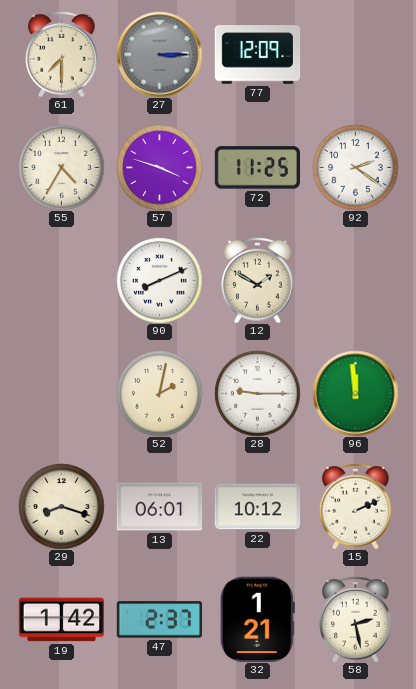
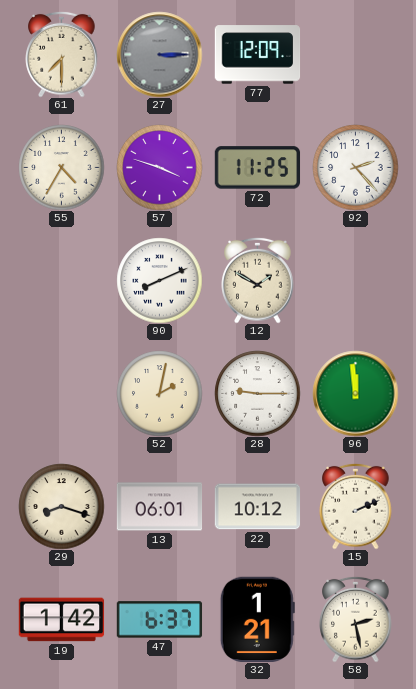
92: 2:21 -> 2:23 (355, 167)
47: 2:37 -> 6:37 (159, 620)
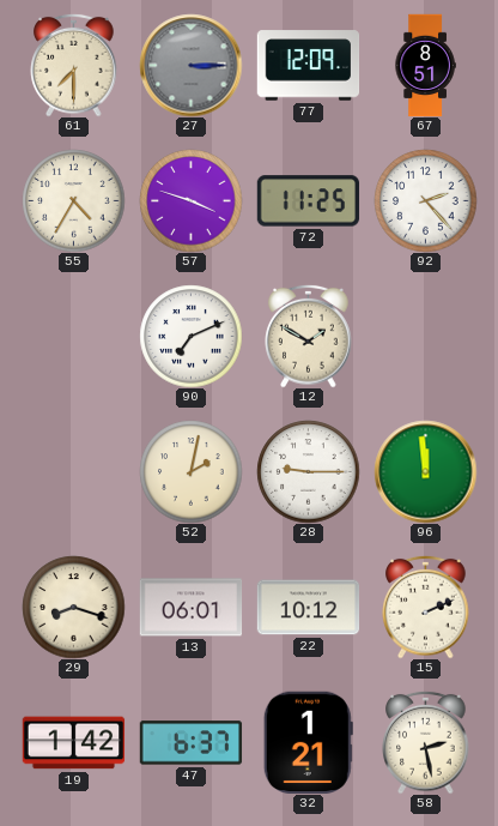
67: none -> 8:51 (425, 65)
90: 8:11 -> 7:11 (190, 336)
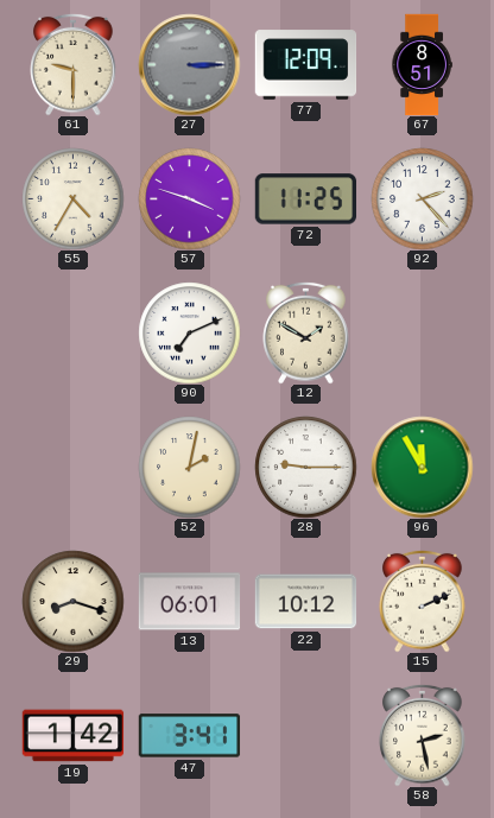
61: 7:30 -> 9:30 (74, 64)
96: 11:59 -> 11:55 (422, 467)
47: 6:37 -> 3:41 (189, 736)
32: 1:21 -> none (308, 742)
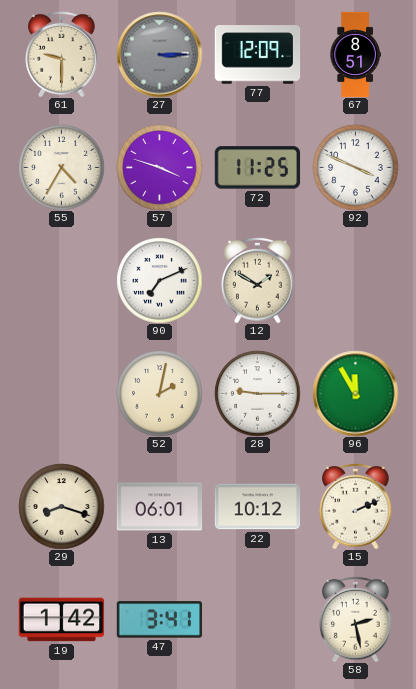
92: 2:23 -> 3:49 (355, 167)
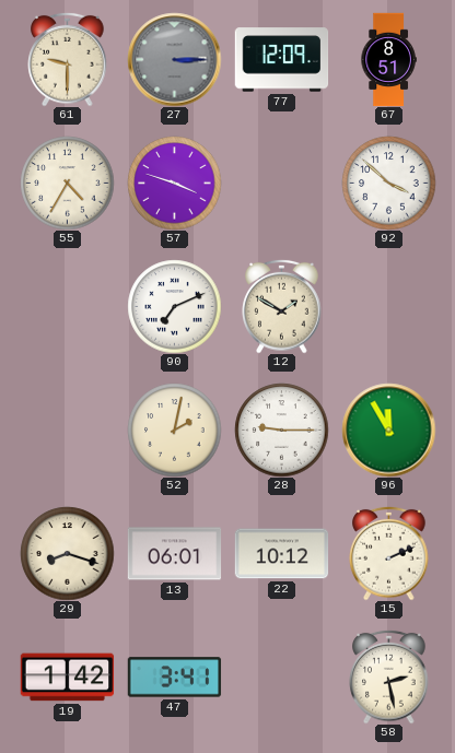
72: 11:25 -> none (257, 168)
92: 3:49 -> 3:52 (388, 183)
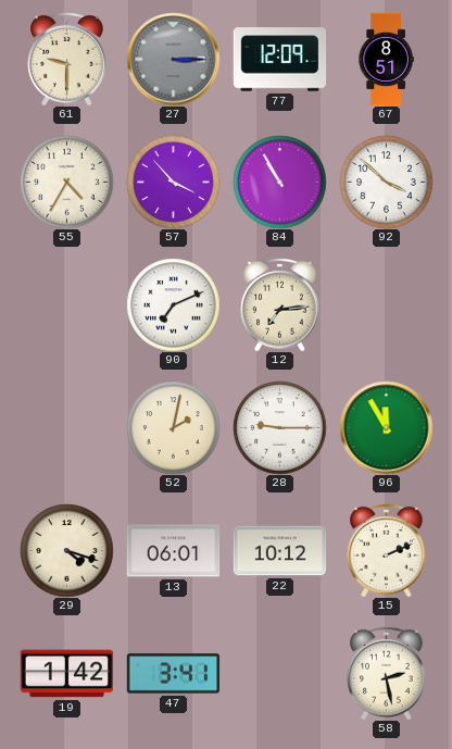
57: 3:48 -> 3:53 (173, 182)
84: none -> 10:55 (279, 182)
12: 1:50 -> 7:14 (280, 304)
29: 8:18 -> 4:18 (66, 550)
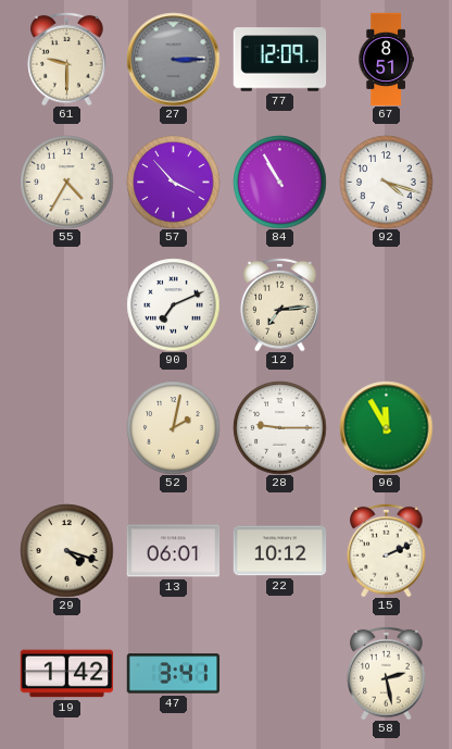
92: 3:52 -> 4:18 (386, 182)
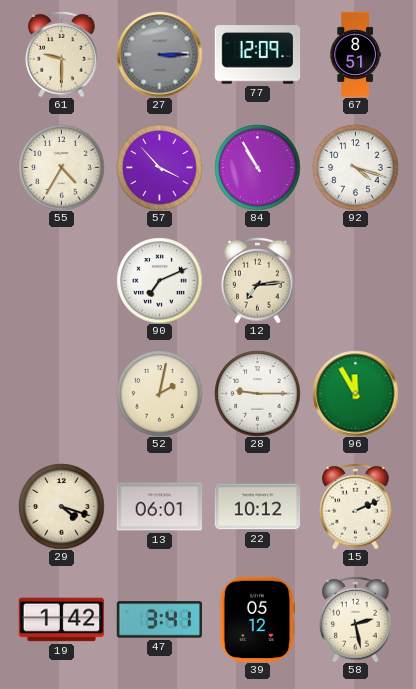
39: none -> 05:12 (258, 619)
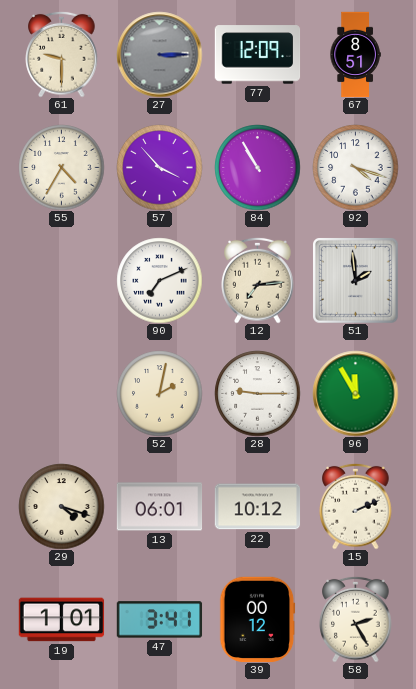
51: none -> 1:59 (356, 281)
19: 1:42 -> 1:01 (61, 620)
39: 05:12 -> 00:12 (258, 619)
58: 2:28 -> 2:25 (356, 619)
